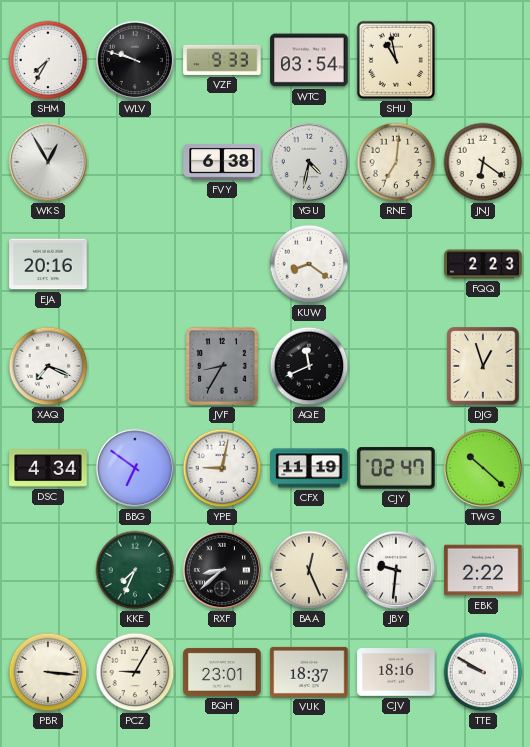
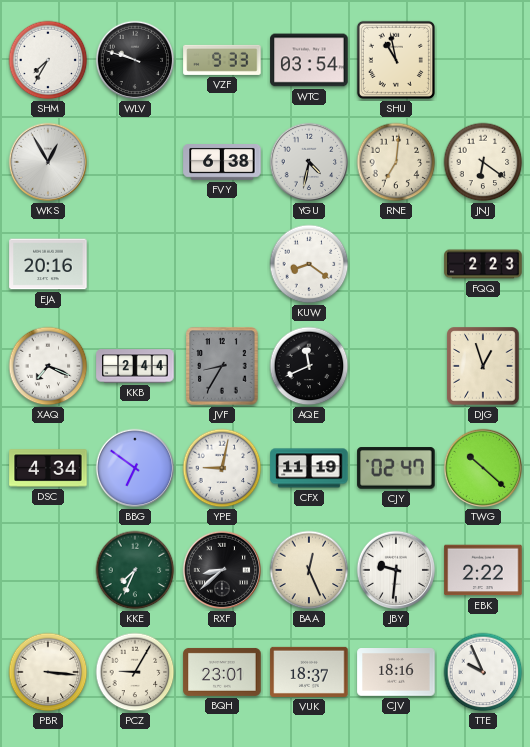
KKB: none -> 2:44 (135, 366)
TTE: 9:50 -> 9:56 (483, 672)
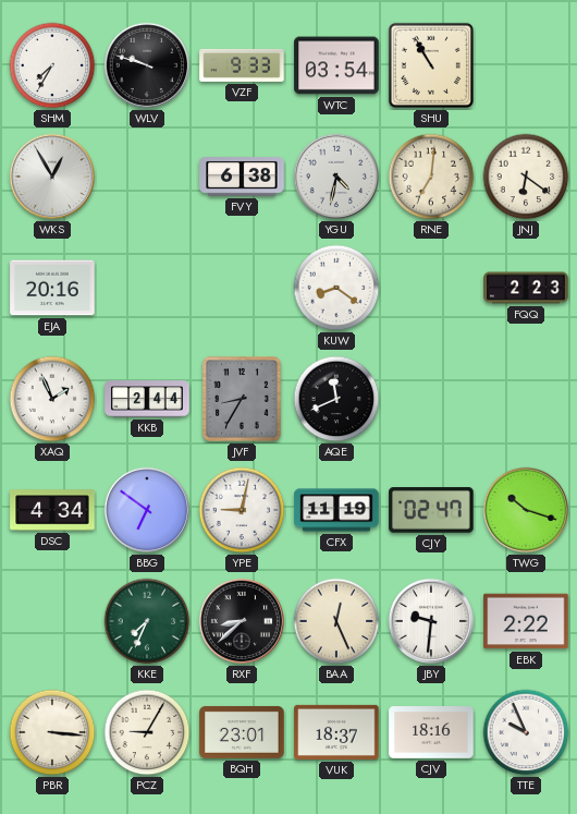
SHU: 10:58 -> 10:55 (431, 65)
XAQ: 7:19 -> 1:56 (52, 399)
DJG: 12:57 -> none (483, 366)
TWG: 10:22 -> 10:18 (526, 510)
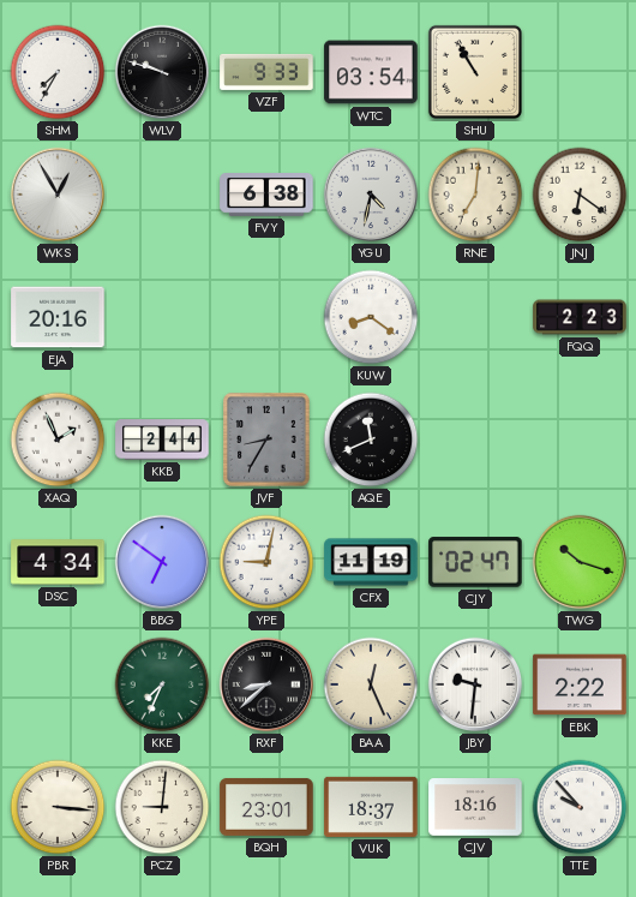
PCZ: 9:05 -> 9:01 (162, 807)
TTE: 9:56 -> 9:53 (580, 807)
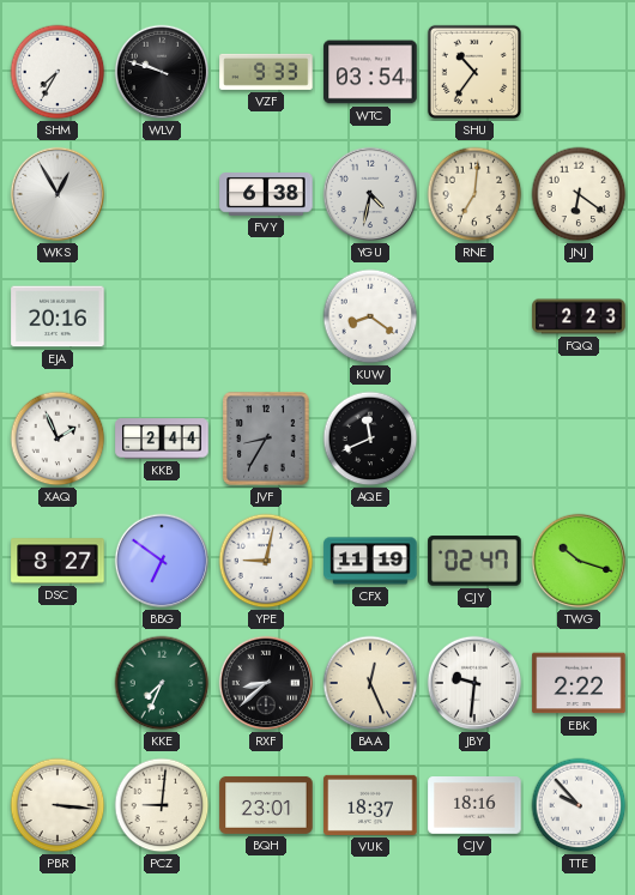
SHU: 10:55 -> 10:36 (474, 72)
DSC: 4:34 -> 8:27 (58, 561)
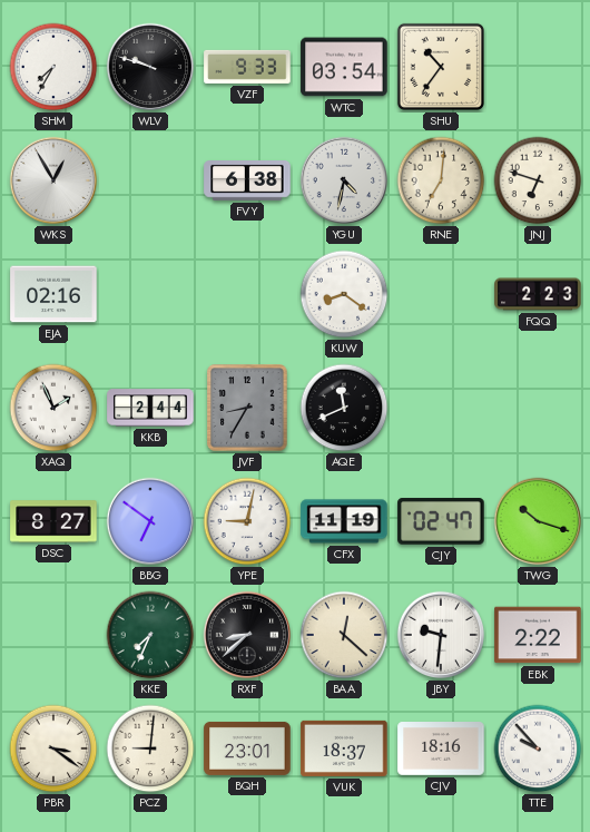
JNJ: 6:21 -> 6:48 (538, 180)
EJA: 20:16 -> 02:16 (53, 294)
BAA: 12:26 -> 12:22 (344, 635)
PBR: 3:16 -> 3:21 (53, 748)
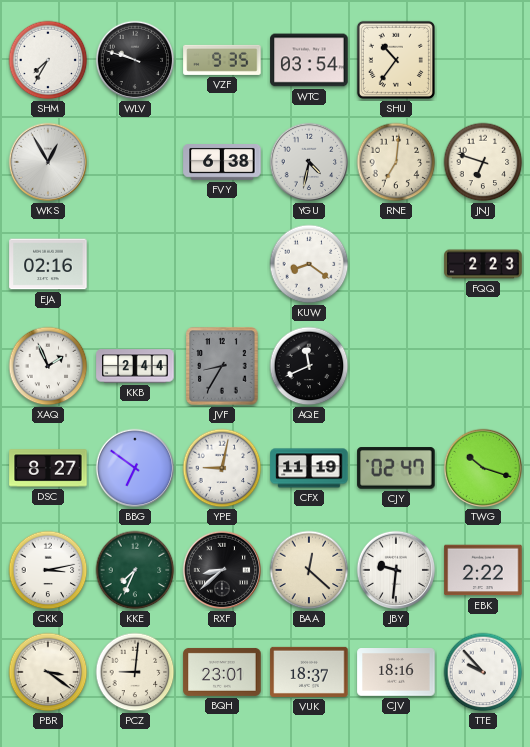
VZF: 9:33 -> 9:35 (222, 60)
CKK: none -> 3:13 (48, 570)
